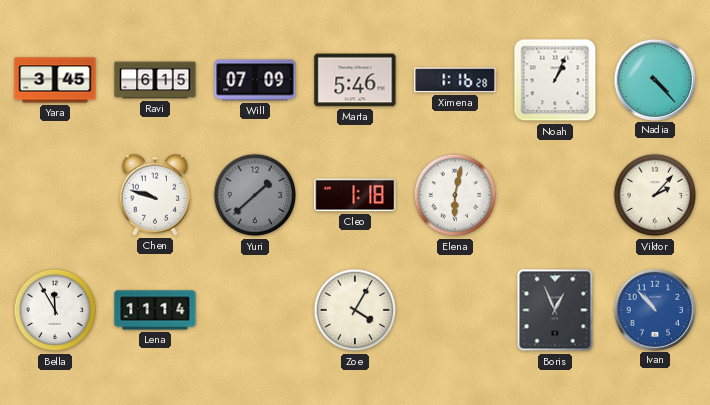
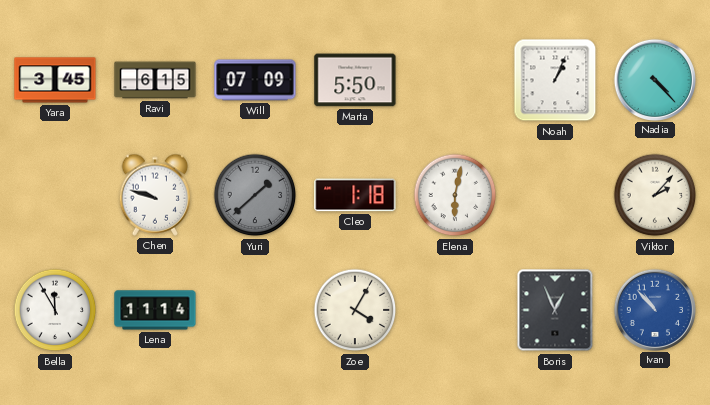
Marta: 5:46 -> 5:50 (355, 80)
Ximena: 1:16 -> none (455, 80)
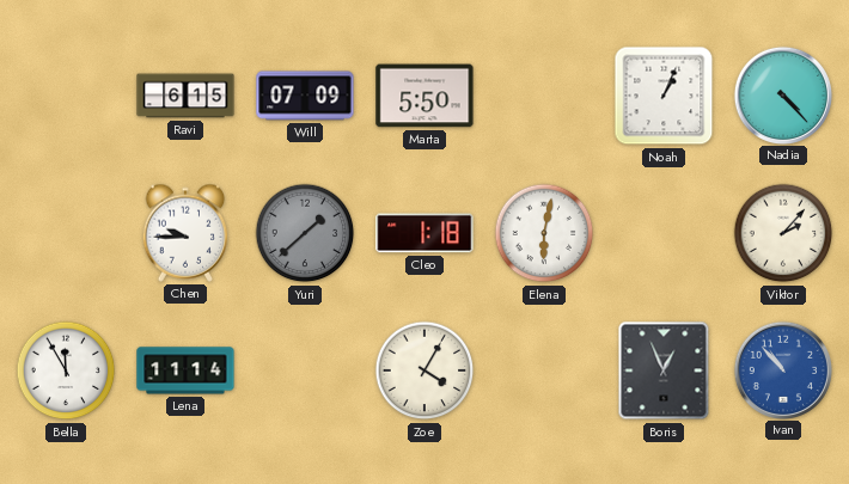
Yara: 3:45 -> none (55, 80)
Chen: 9:48 -> 9:45 (185, 233)
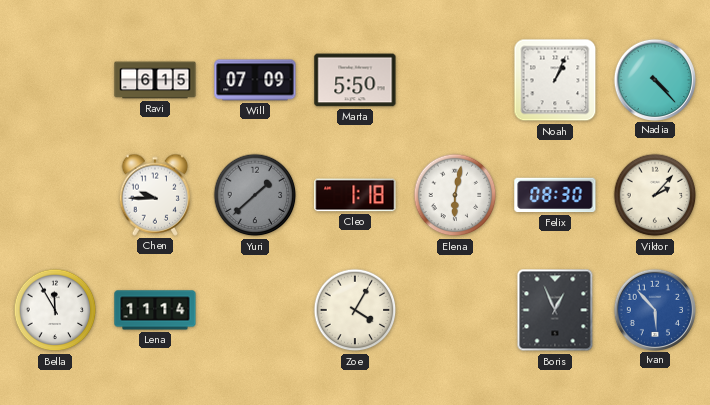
Felix: none -> 08:30 (555, 195)
Ivan: 10:53 -> 5:53 (654, 309)
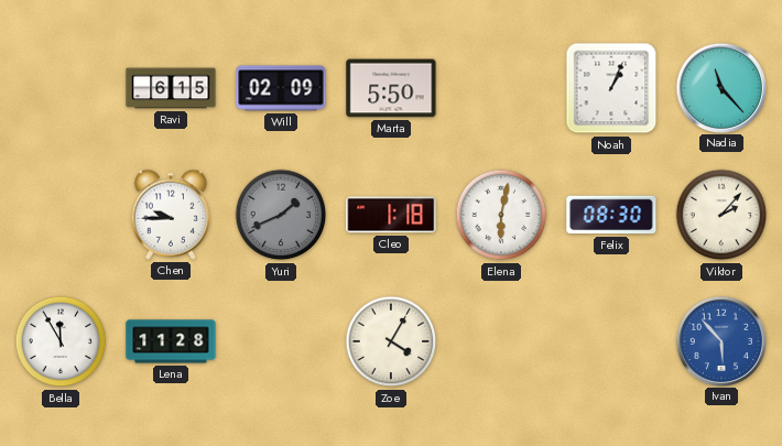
Will: 07:09 -> 02:09 (281, 88)
Nadia: 4:23 -> 11:23 (720, 87)
Yuri: 1:38 -> 1:41 (281, 215)
Lena: 11:14 -> 11:28 (171, 341)
Boris: 12:56 -> none (555, 310)
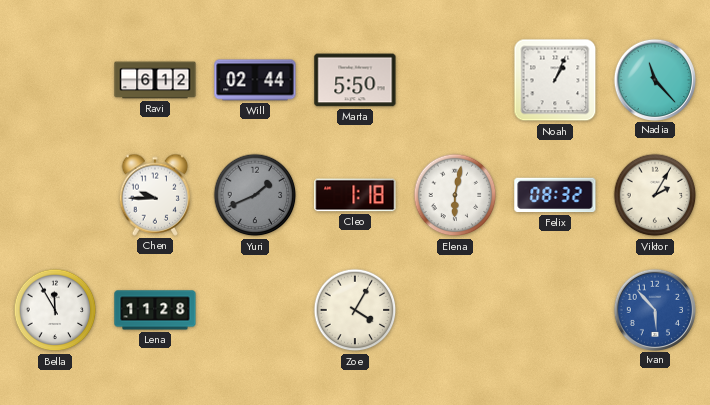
Ravi: 6:15 -> 6:12 (155, 80)
Will: 02:09 -> 02:44 (255, 80)
Felix: 08:30 -> 08:32 (555, 195)
Viktor: 2:07 -> 2:05 (655, 195)
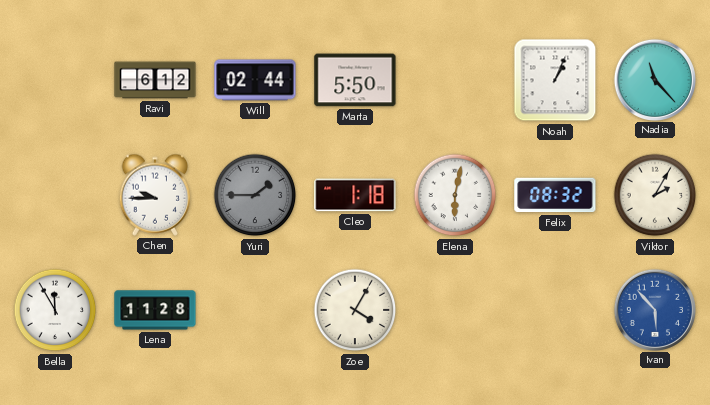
Yuri: 1:41 -> 1:45 (255, 195)
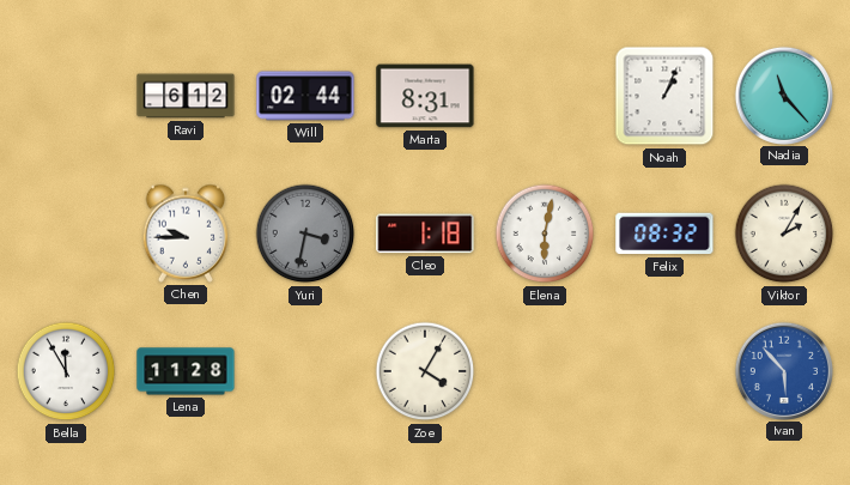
Marta: 5:50 -> 8:31 (425, 96)
Yuri: 1:45 -> 3:32 (305, 234)
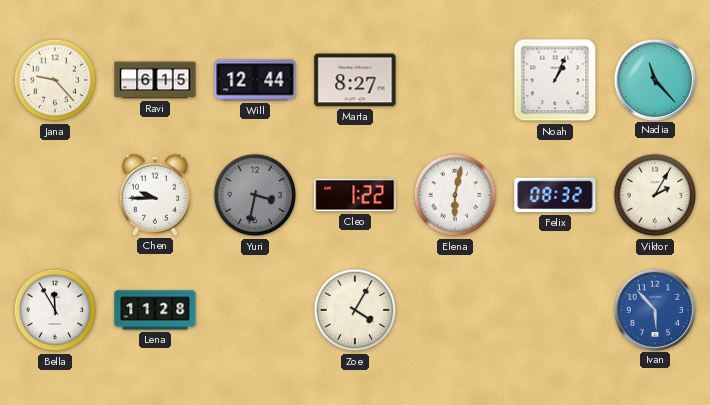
Jana: none -> 9:23 (55, 80)
Ravi: 6:12 -> 6:15 (155, 80)
Will: 02:44 -> 12:44 (255, 80)
Marta: 8:31 -> 8:27 (355, 80)
Cleo: 1:18 -> 1:22 (355, 195)
